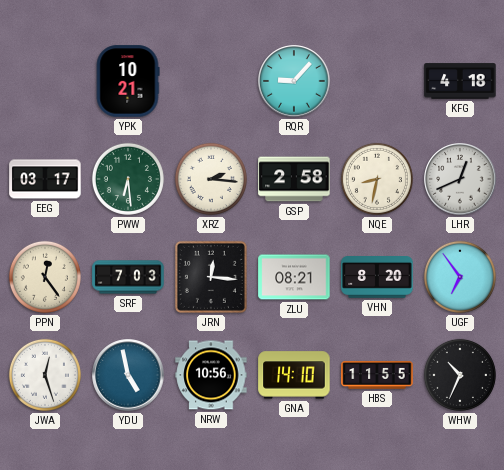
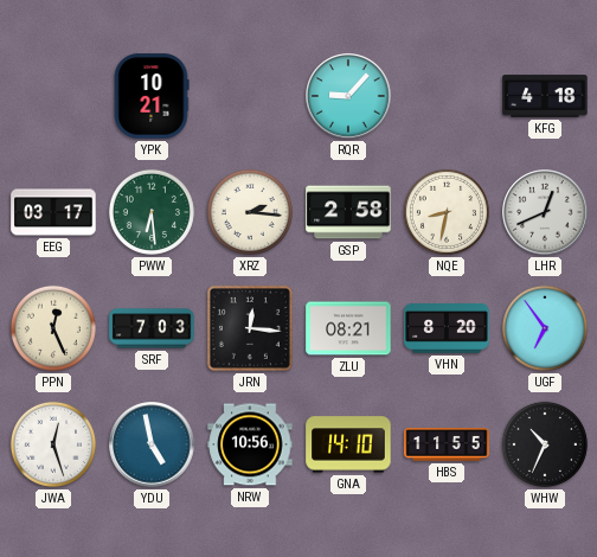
PPN: 12:24 -> 12:26 (53, 328)
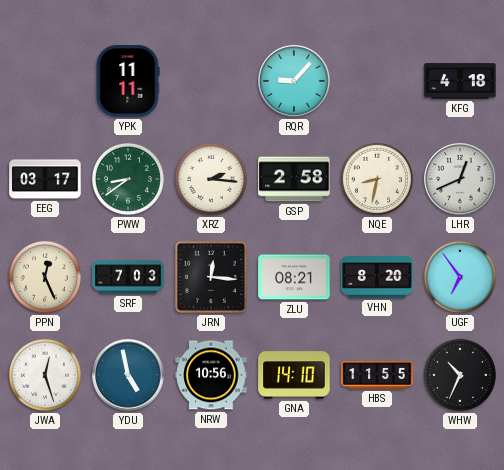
YPK: 10:21 -> 11:11 (128, 81)
PWW: 6:29 -> 8:39 (128, 179)
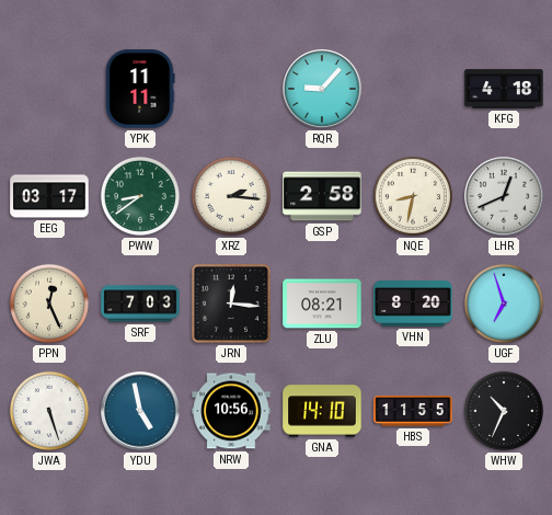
UGF: 6:54 -> 6:57 (504, 304)
JWA: 12:27 -> 5:27 (49, 411)
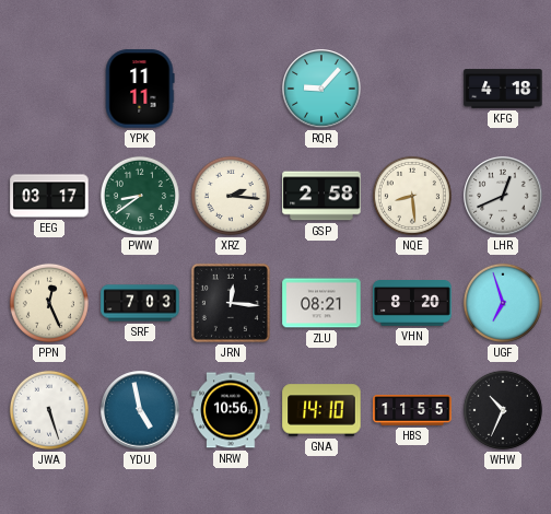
NQE: 8:32 -> 8:29 (412, 196)
